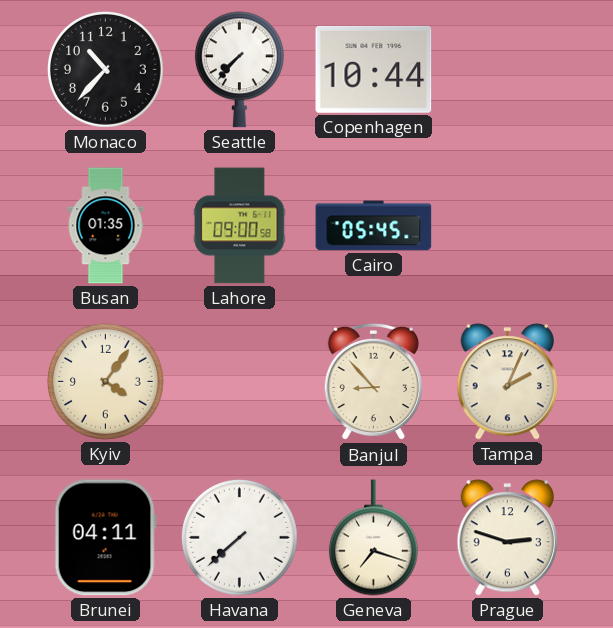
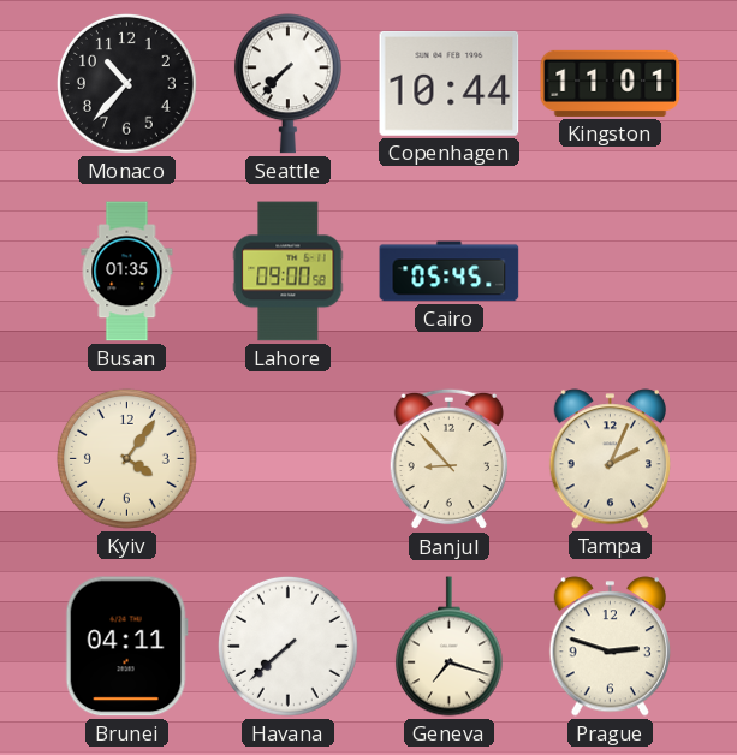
Kingston: none -> 11:01 (611, 83)
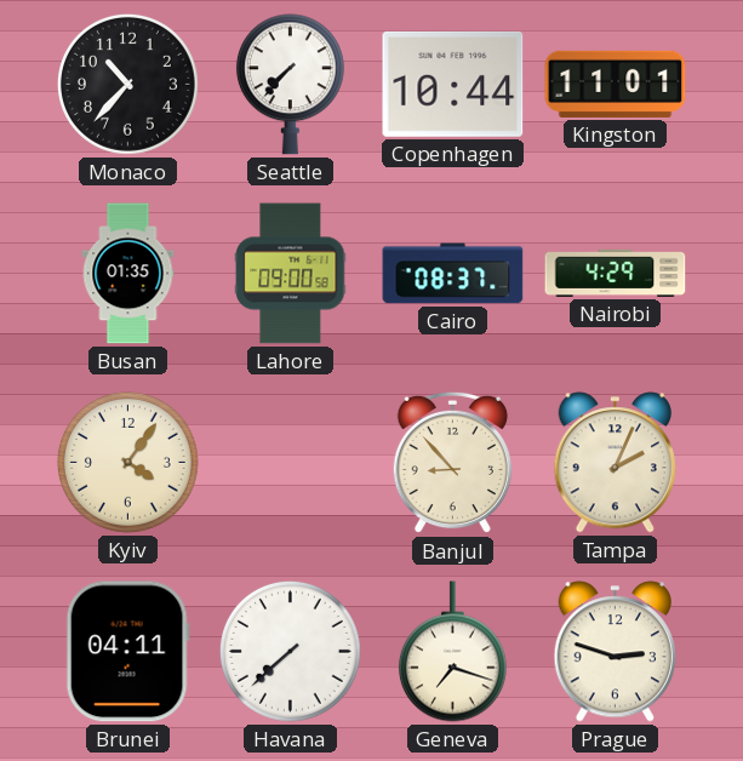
Cairo: 05:45 -> 08:37 (453, 274)
Nairobi: none -> 4:29 (616, 273)
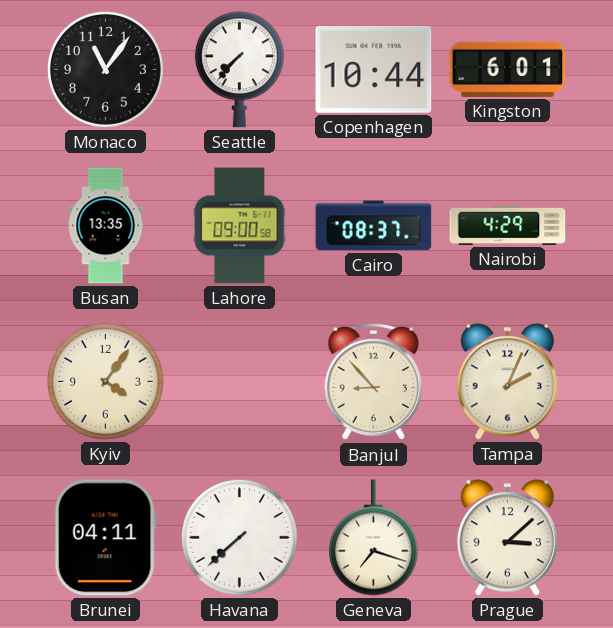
Monaco: 10:37 -> 11:06 (105, 69)
Kingston: 11:01 -> 6:01 (508, 69)
Busan: 01:35 -> 13:35 (106, 226)
Prague: 2:48 -> 3:08 (507, 538)
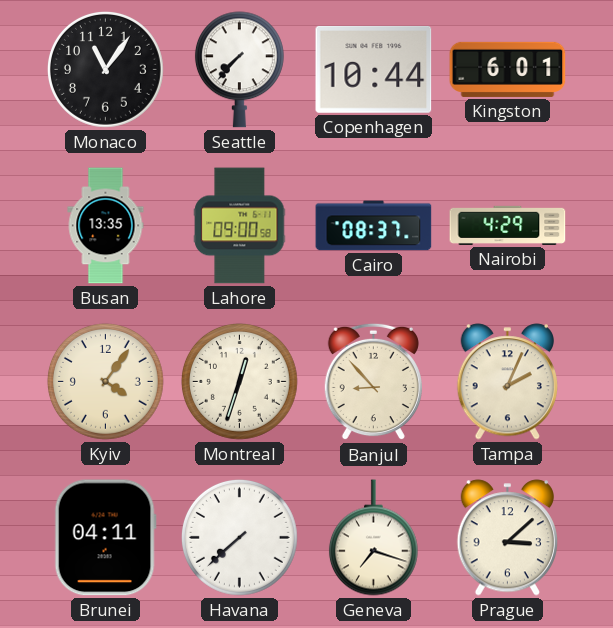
Montreal: none -> 12:33 (239, 381)
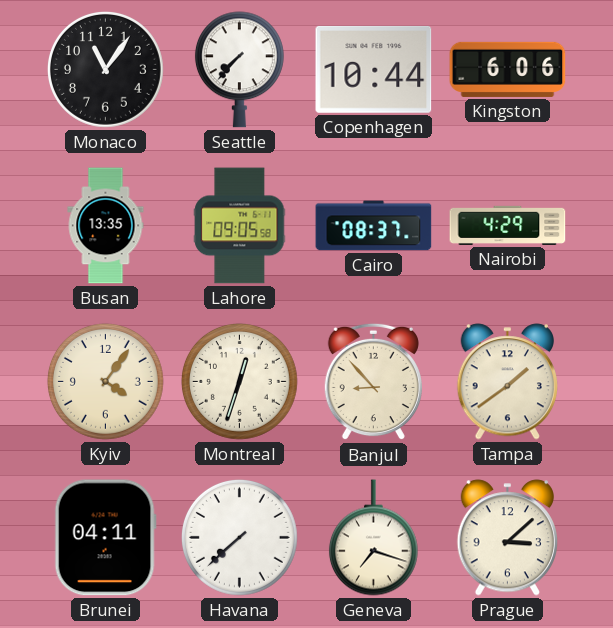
Kingston: 6:01 -> 6:06 (508, 69)
Lahore: 09:00 -> 09:05 (240, 226)
Tampa: 2:04 -> 1:39 (507, 382)
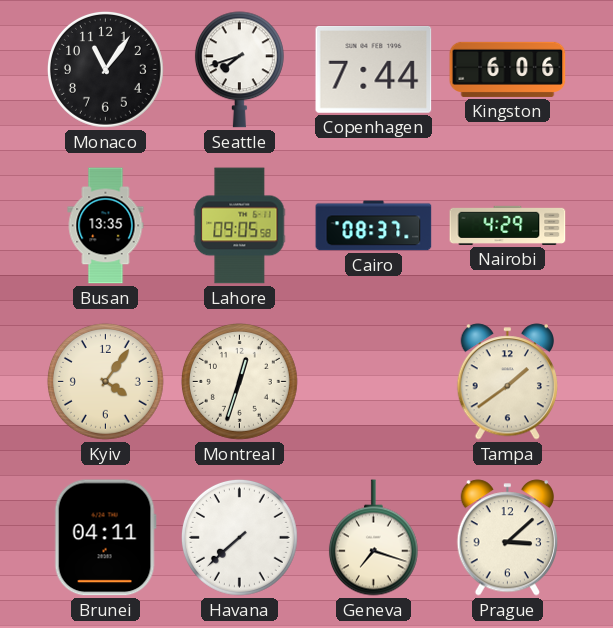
Seattle: 7:37 -> 7:42 (239, 70)
Copenhagen: 10:44 -> 7:44 (374, 69)
Banjul: 8:53 -> none (373, 382)
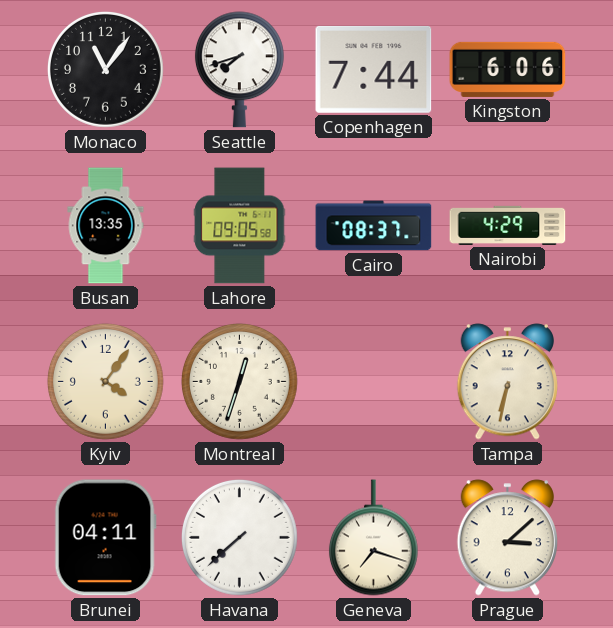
Tampa: 1:39 -> 6:32 (507, 382)
